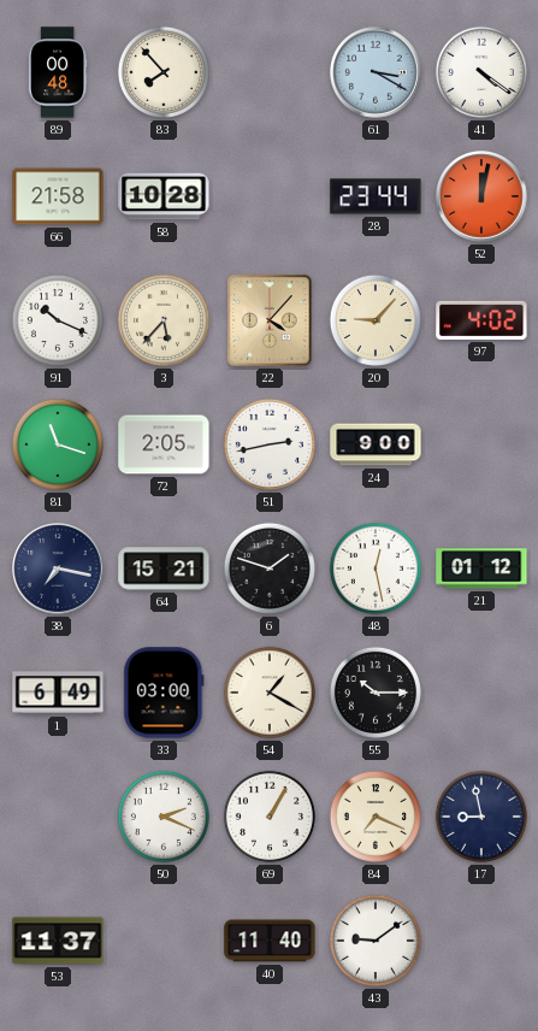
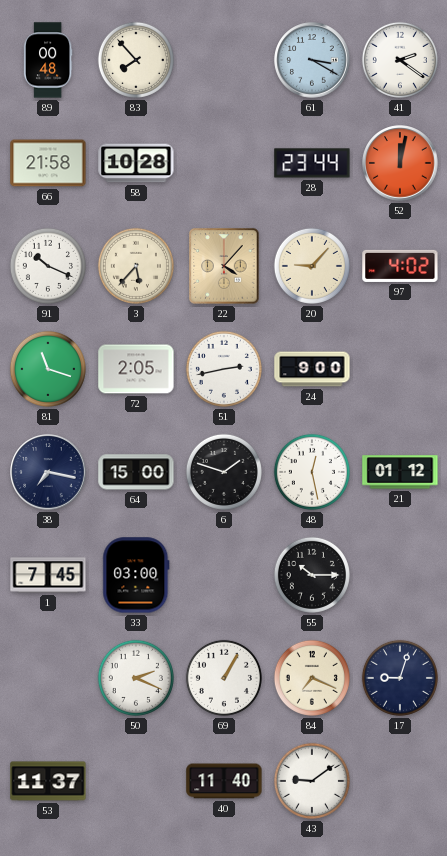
41: 4:21 -> 2:21 (400, 60)
64: 15:21 -> 15:00 (136, 472)
1: 6:49 -> 7:45 (48, 575)
54: 1:20 -> none (270, 693)
17: 8:58 -> 9:03 (400, 678)
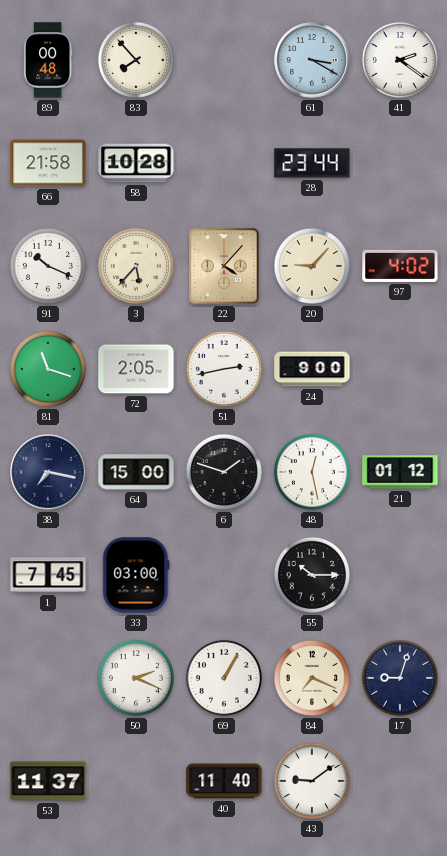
52: 12:02 -> none (400, 163)
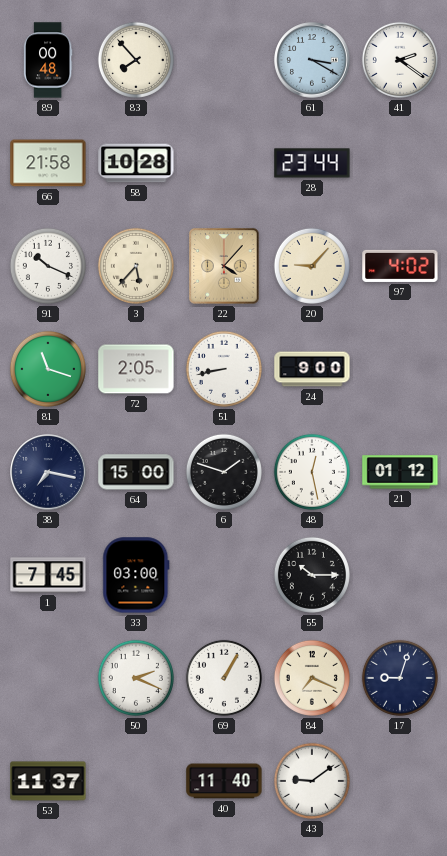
51: 2:43 -> 8:43 (224, 369)
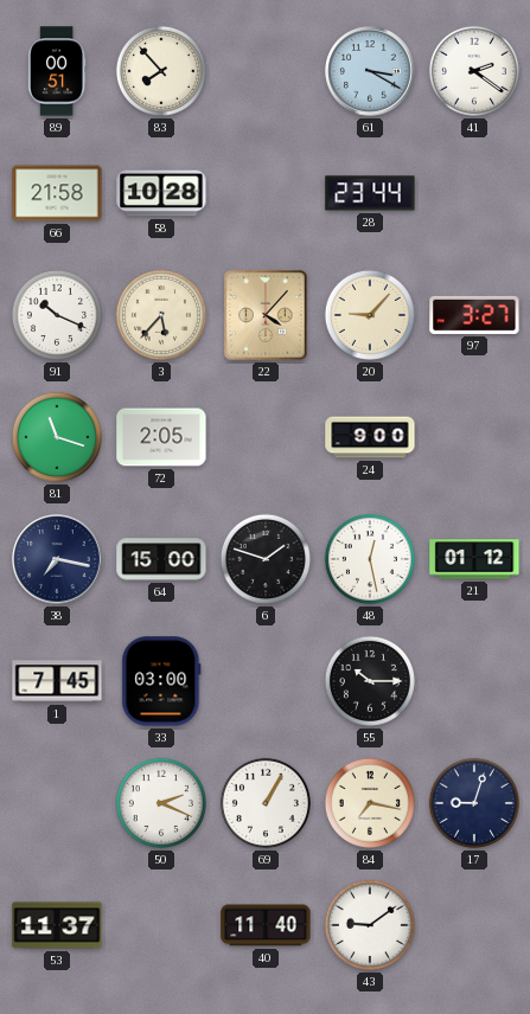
89: 00:48 -> 00:51 (57, 71)
97: 4:02 -> 3:27 (474, 315)
51: 8:43 -> none (224, 369)
84: 7:19 -> 7:17 (370, 803)
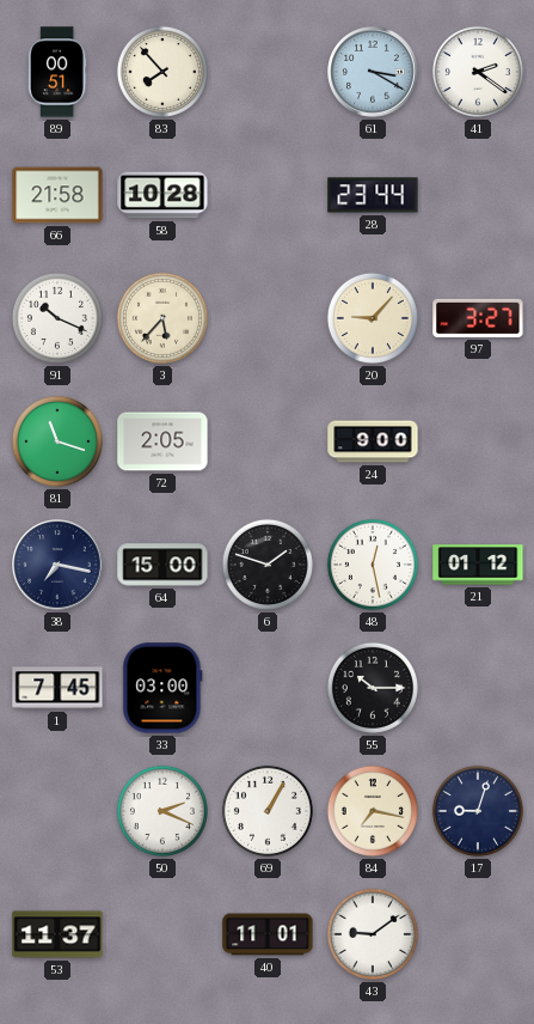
22: 4:07 -> none (266, 315)
40: 11:40 -> 11:01 (268, 934)
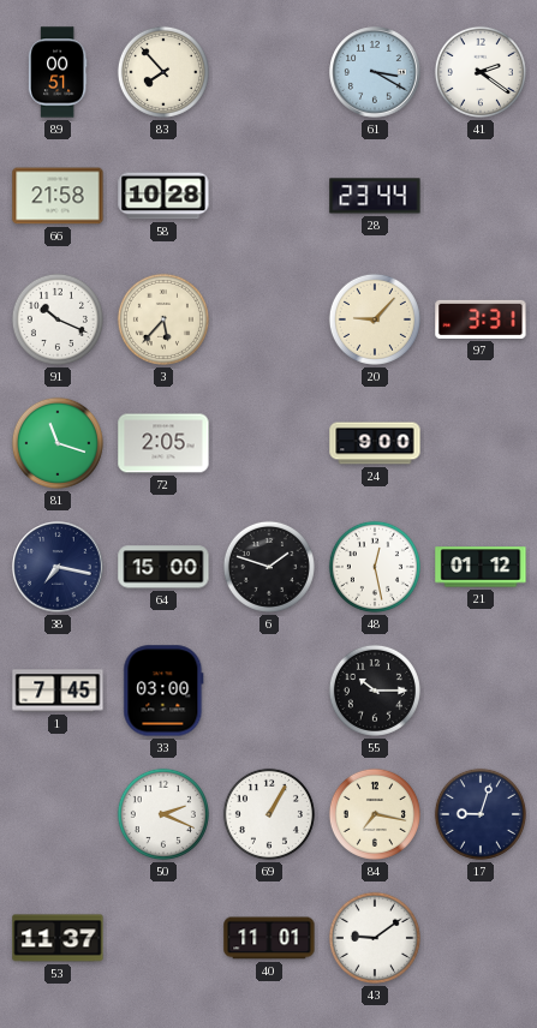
97: 3:27 -> 3:31 (481, 319)
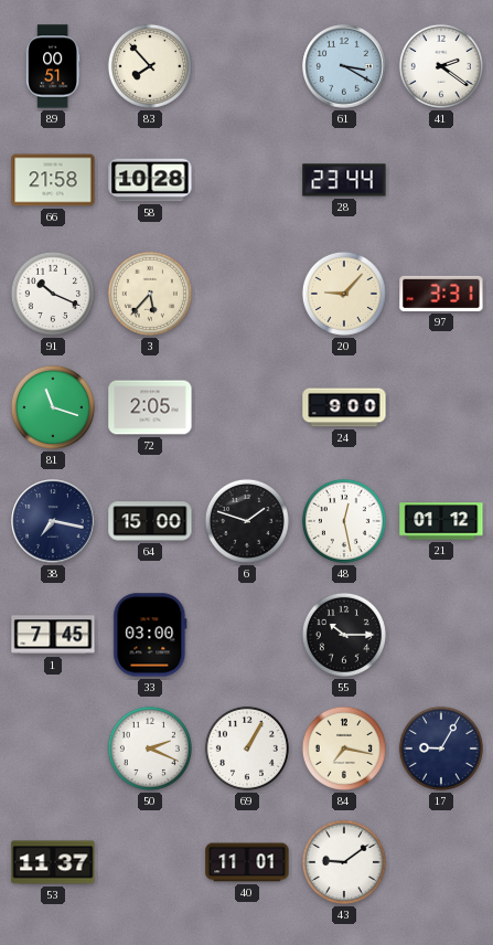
17: 9:03 -> 9:05 (441, 748)
